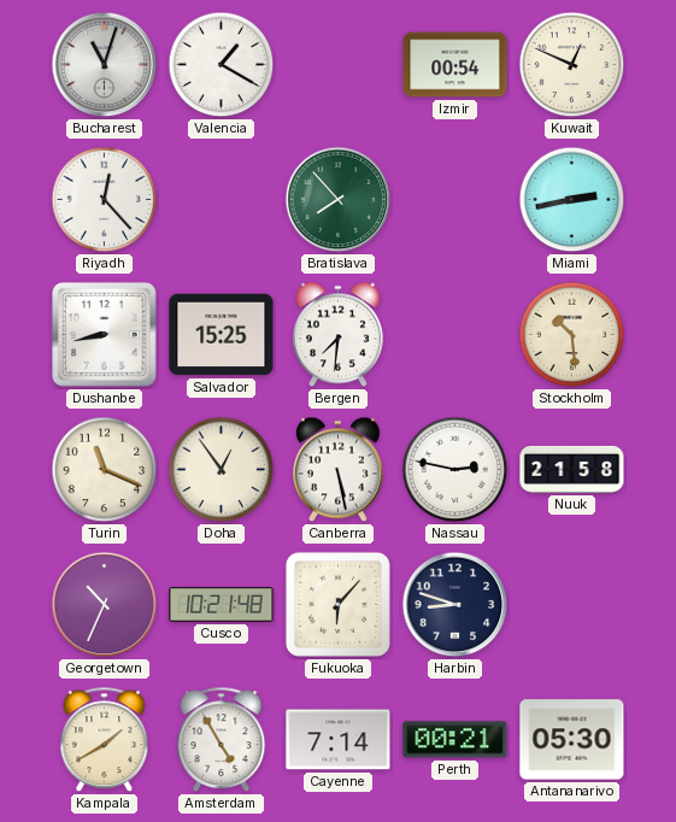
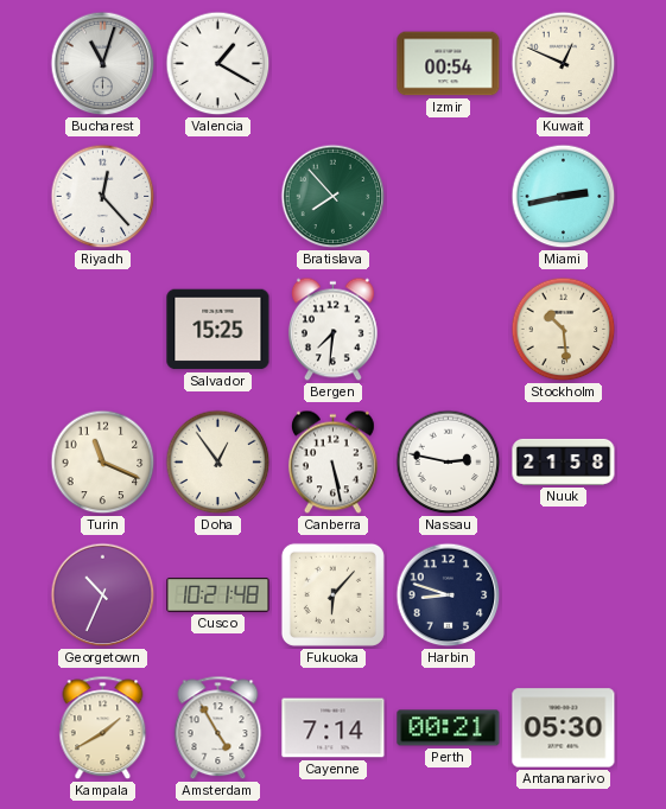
Dushanbe: 8:43 -> none (105, 335)
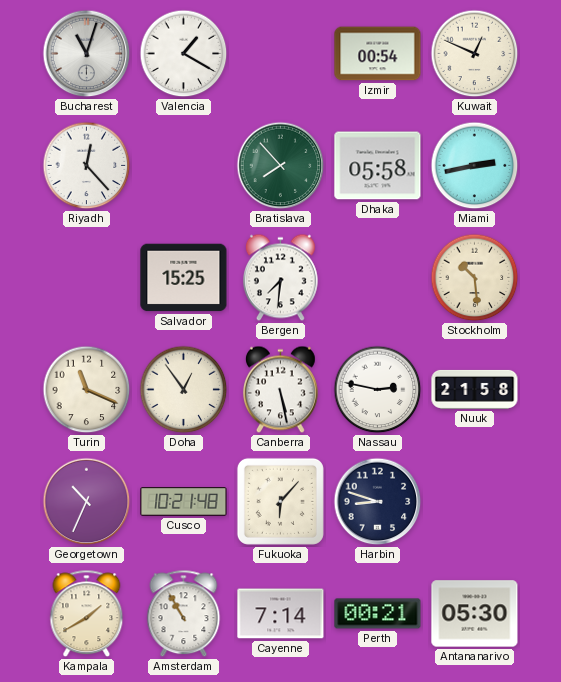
Dhaka: none -> 05:58 (378, 166)
Amsterdam: 4:55 -> 10:55 (184, 614)
